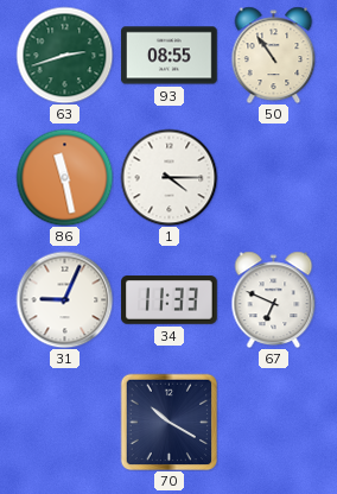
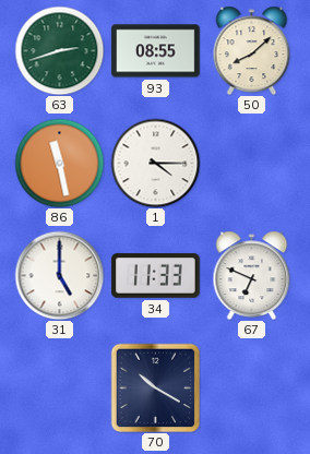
50: 10:54 -> 8:08 (252, 50)
31: 9:04 -> 5:00 (59, 275)
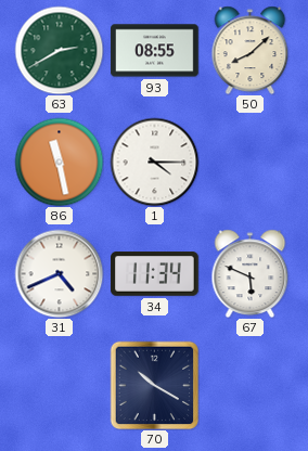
63: 2:42 -> 2:40 (59, 50)
31: 5:00 -> 4:41 (59, 273)
34: 11:33 -> 11:34 (155, 274)
67: 6:49 -> 5:49 (251, 273)
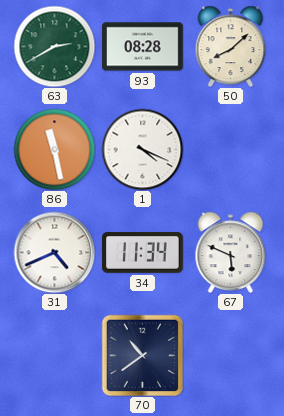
93: 08:55 -> 08:28 (143, 47)
1: 4:15 -> 4:19 (142, 149)
70: 10:20 -> 10:39 (142, 355)
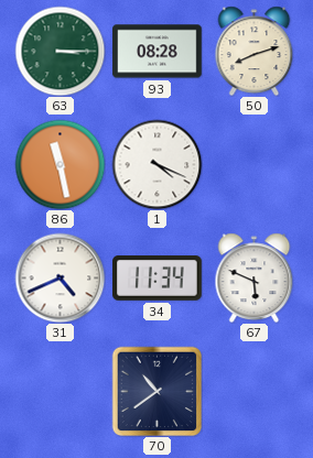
63: 2:40 -> 3:15 (60, 51)
50: 8:08 -> 8:12 (255, 51)
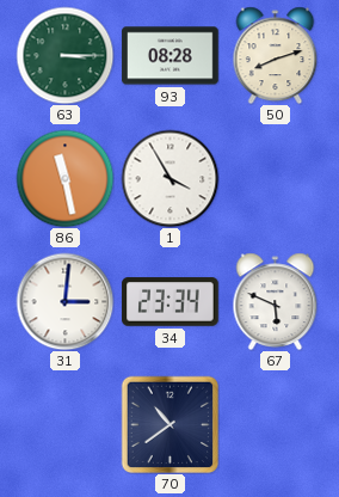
1: 4:19 -> 3:55 (169, 178)
31: 4:41 -> 3:01 (64, 301)
34: 11:34 -> 23:34 (171, 302)
